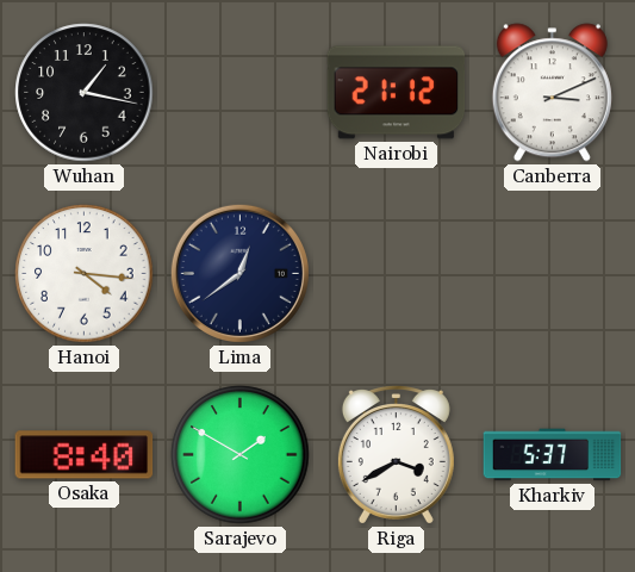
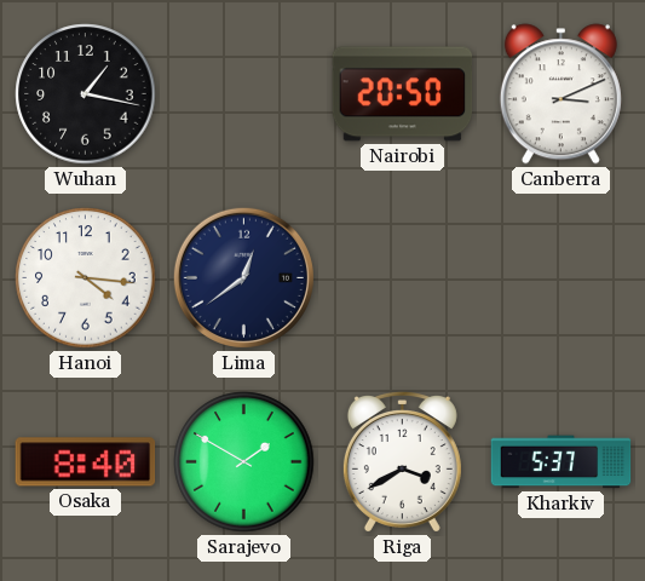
Nairobi: 21:12 -> 20:50 (403, 94)
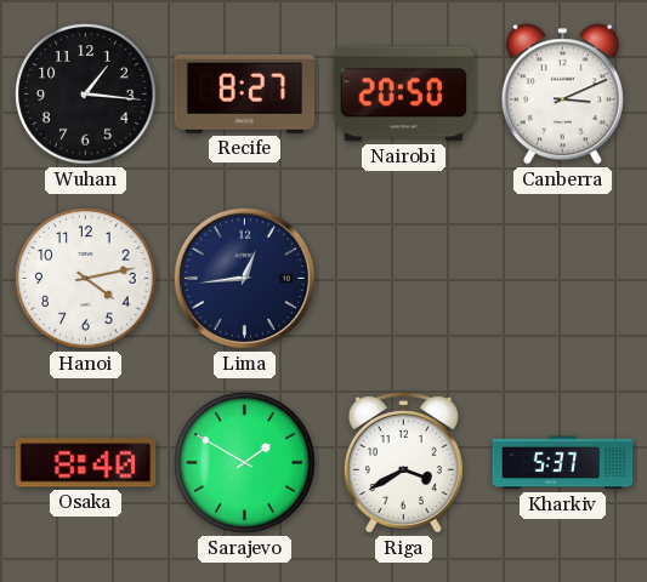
Wuhan: 1:17 -> 1:16 (86, 95)
Recife: none -> 8:27 (245, 93)
Hanoi: 4:16 -> 4:13 (86, 279)
Lima: 12:39 -> 12:44 (244, 278)
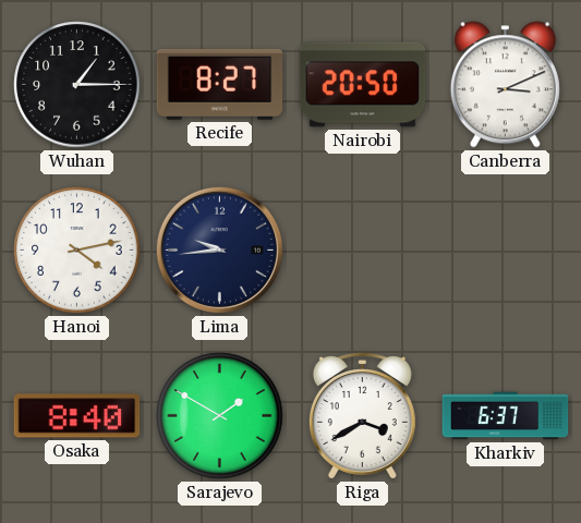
Wuhan: 1:16 -> 1:15 (77, 85)
Lima: 12:44 -> 9:44 (219, 250)
Kharkiv: 5:37 -> 6:37 (506, 416)
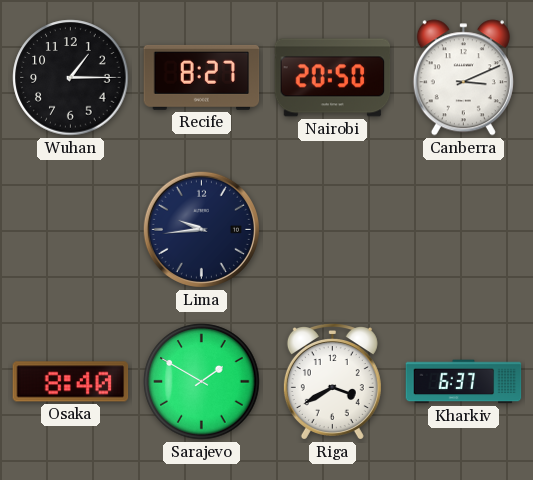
Hanoi: 4:13 -> none (77, 251)
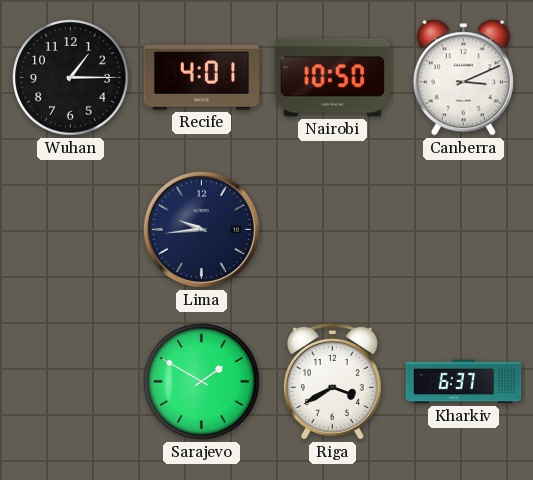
Recife: 8:27 -> 4:01 (202, 77)
Nairobi: 20:50 -> 10:50 (333, 78)
Osaka: 8:40 -> none (71, 382)
